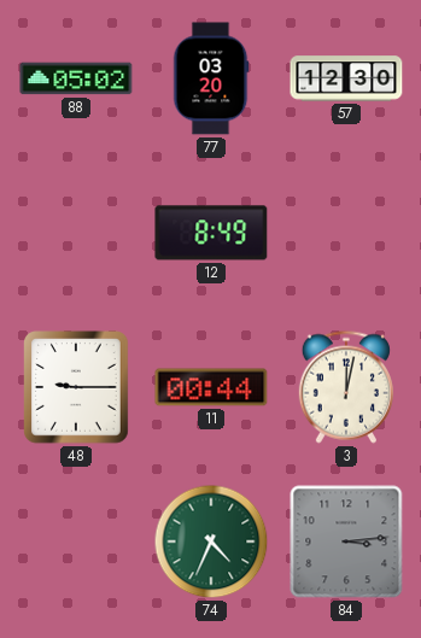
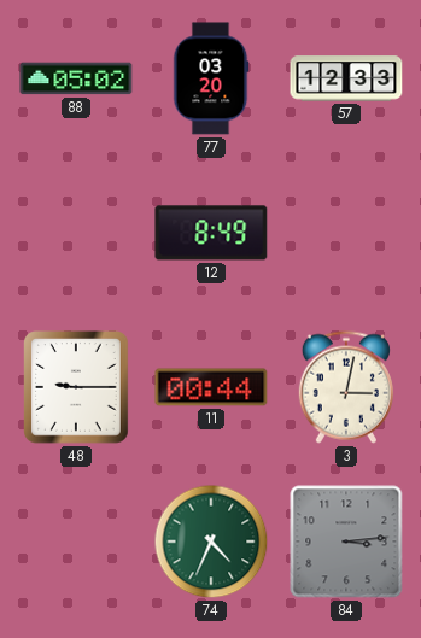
57: 12:30 -> 12:33 (346, 78)
3: 12:02 -> 3:02 (346, 387)
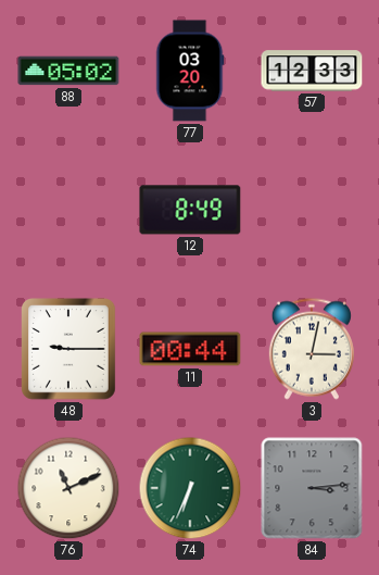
76: none -> 11:11 (68, 488)
74: 4:34 -> 6:34 (190, 488)
